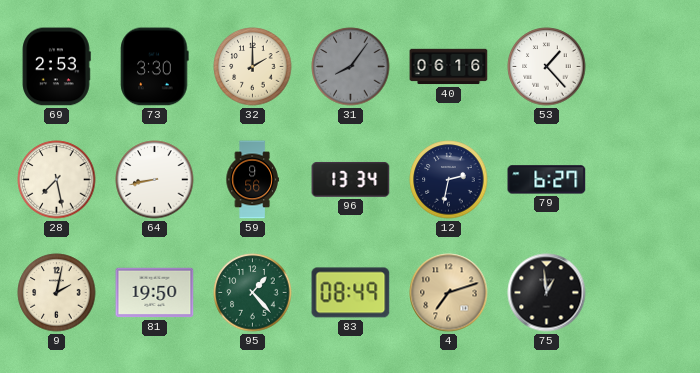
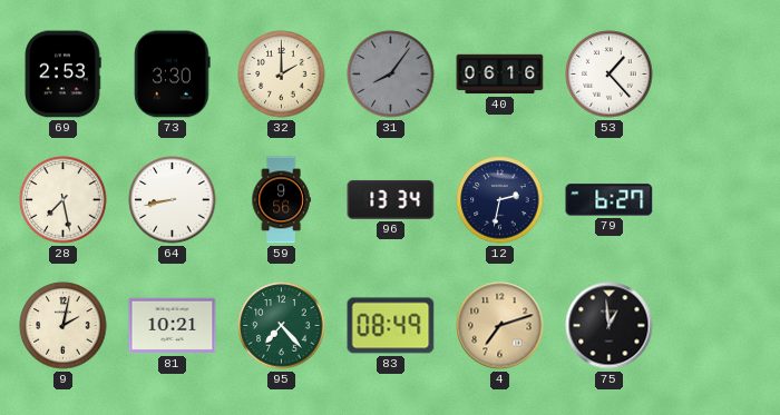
81: 19:50 -> 10:21 (173, 326)
95: 1:23 -> 7:23 (282, 326)
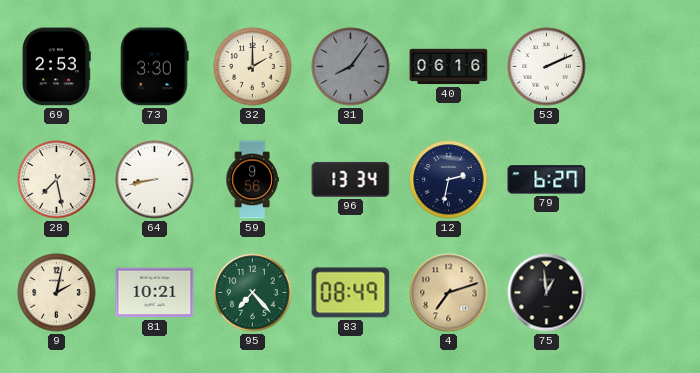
53: 1:23 -> 2:11 (547, 67)
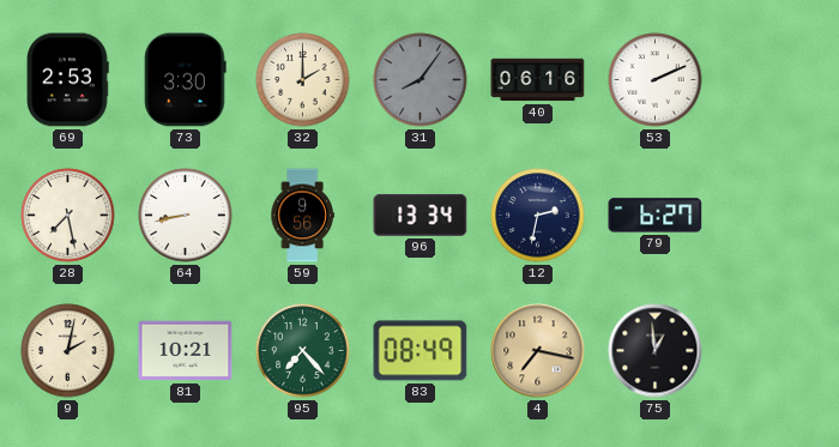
4: 7:12 -> 7:17 (538, 351)
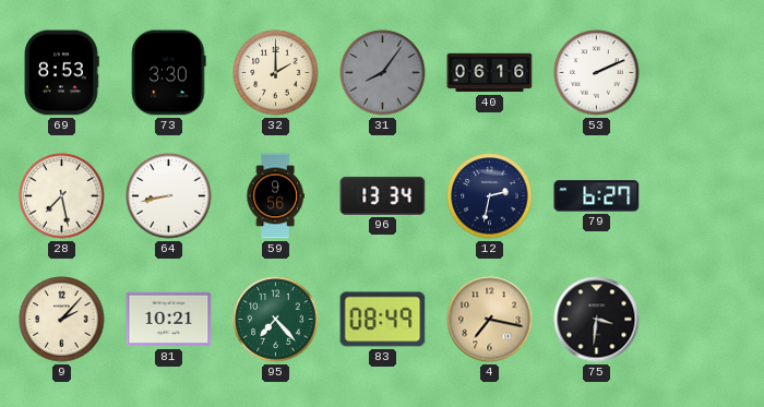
69: 2:53 -> 8:53 (61, 73)
9: 2:02 -> 2:07 (62, 320)
75: 12:59 -> 3:31 (597, 320)
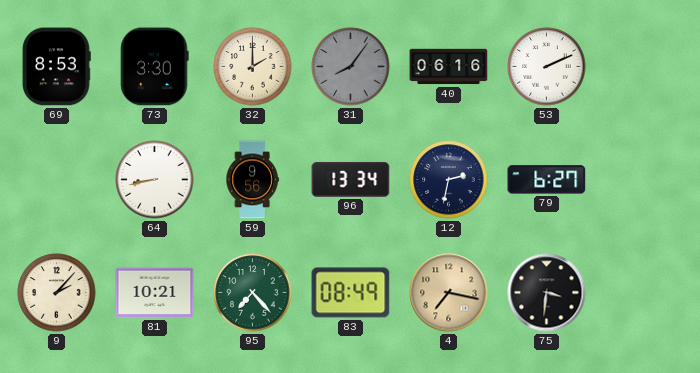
28: 7:28 -> none (62, 196)
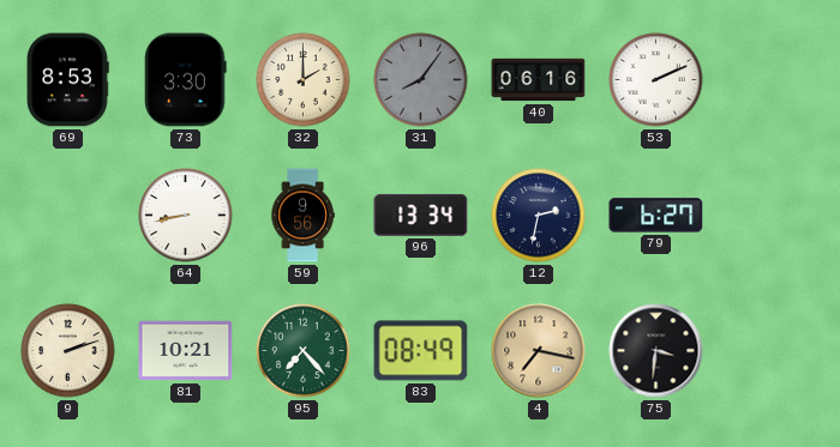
9: 2:07 -> 2:12 (68, 351)
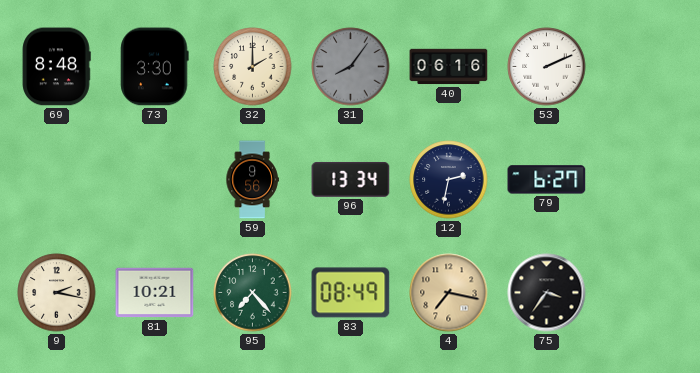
69: 8:53 -> 8:48 (56, 67)
64: 8:43 -> none (186, 216)
9: 2:12 -> 2:17 (57, 293)
75: 3:31 -> 3:36 (547, 293)
